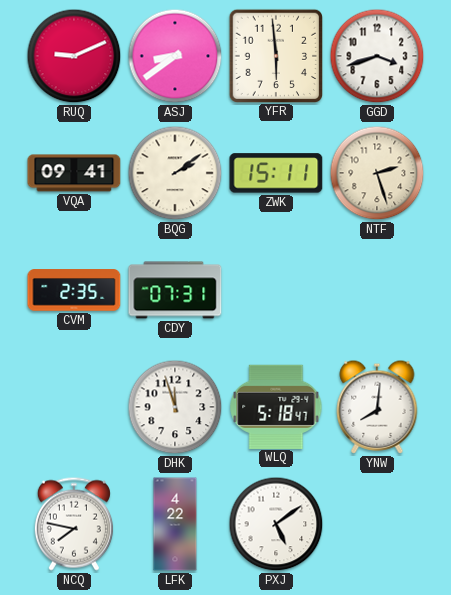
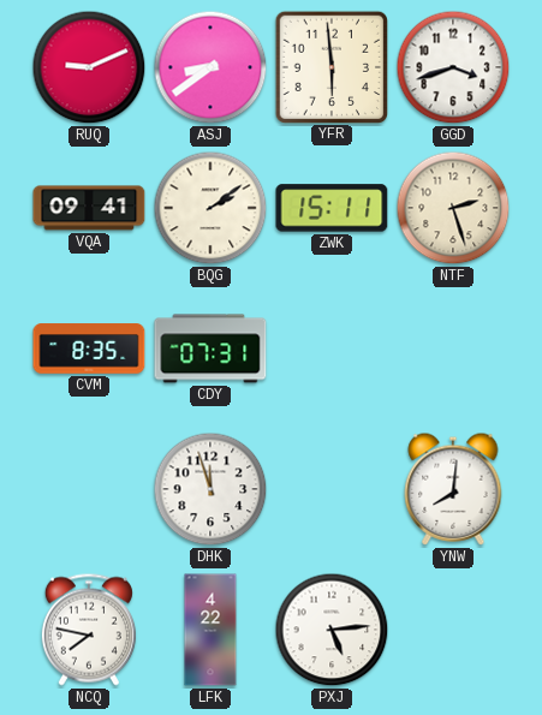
CVM: 2:35 -> 8:35 (89, 348)
WLQ: 5:18 -> none (276, 406)
PXJ: 5:09 -> 5:14 (332, 630)
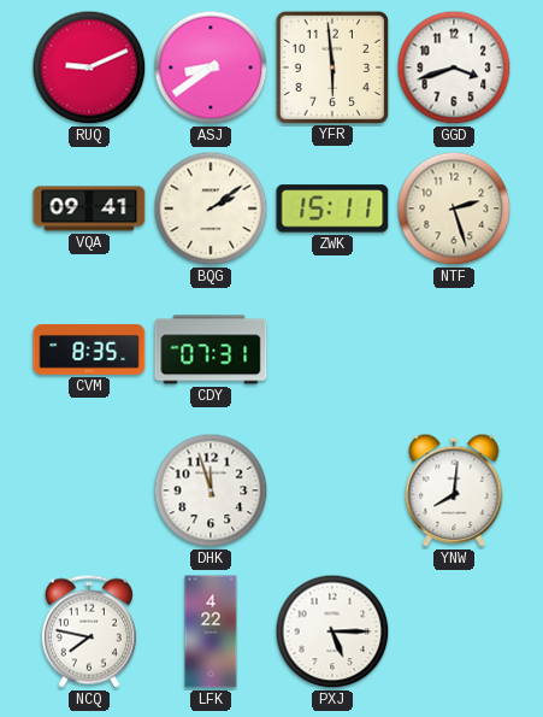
PXJ: 5:14 -> 5:15 (332, 631)
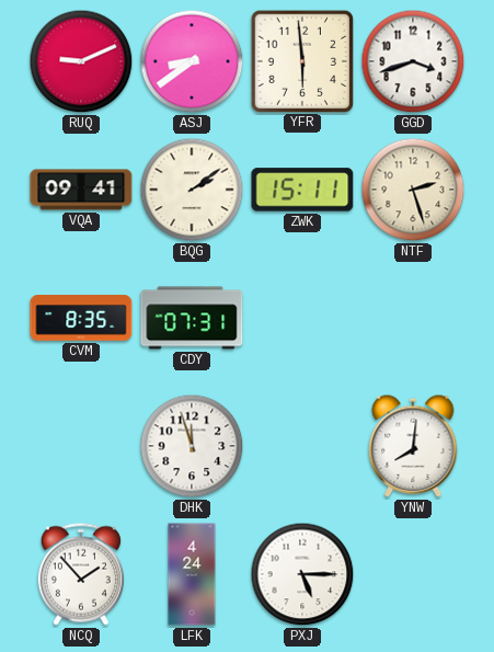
NCQ: 7:47 -> 1:53 (81, 574)
LFK: 4:22 -> 4:24 (192, 574)
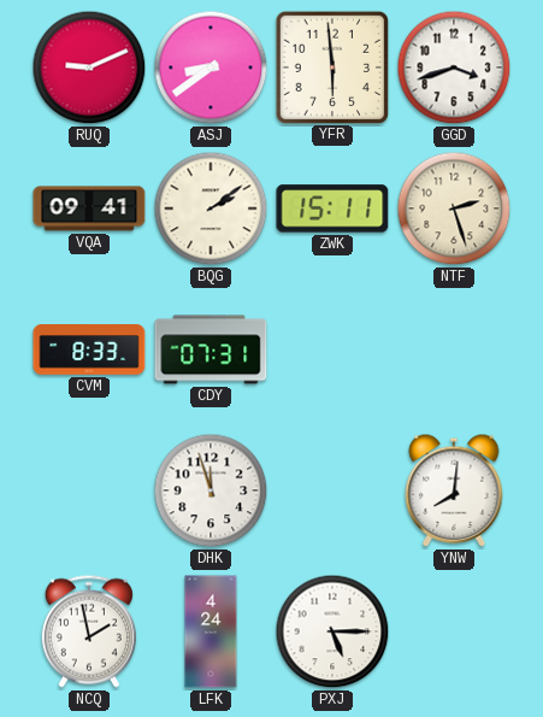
CVM: 8:35 -> 8:33 (89, 349)
NCQ: 1:53 -> 1:58 (89, 631)
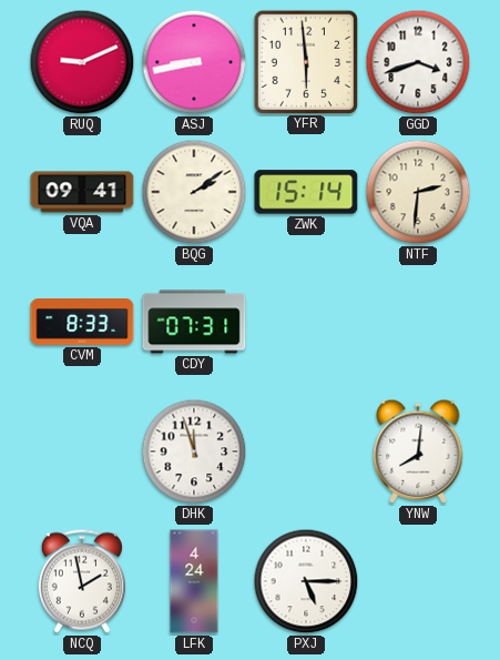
ASJ: 8:39 -> 8:43 (194, 62)
ZWK: 15:11 -> 15:14 (306, 192)
NTF: 2:27 -> 2:31 (418, 192)
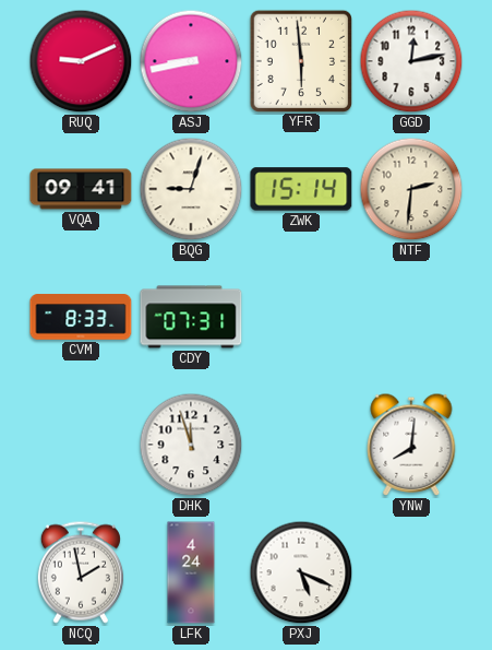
GGD: 3:42 -> 12:13 (411, 61)
BQG: 2:09 -> 9:03 (191, 189)
PXJ: 5:15 -> 5:19 (301, 572)
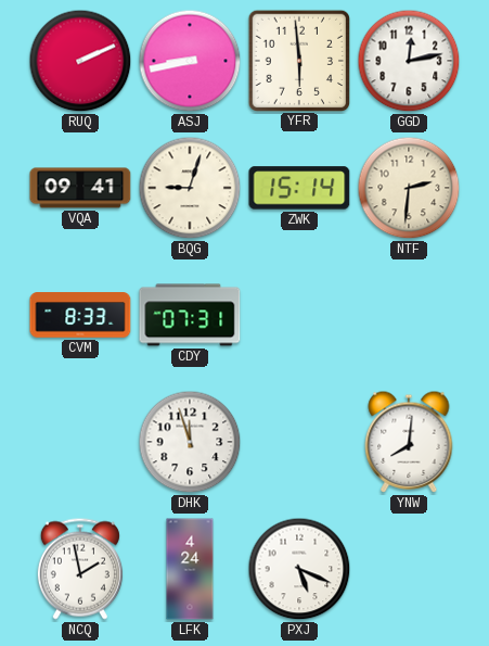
RUQ: 9:11 -> 2:11 (80, 61)
